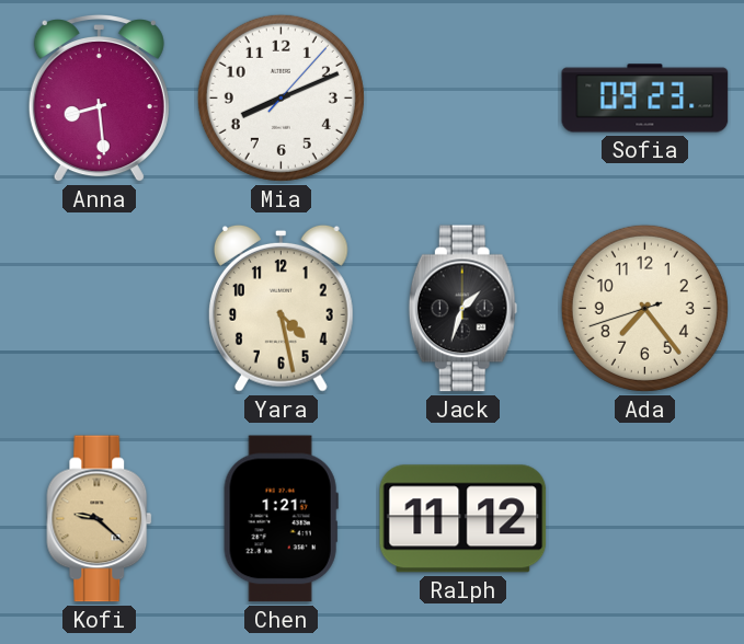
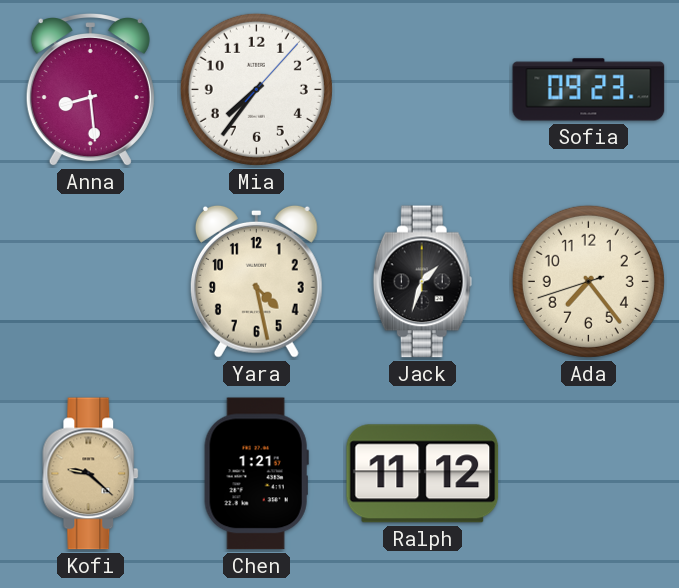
Mia: 8:11 -> 7:36 (256, 89)
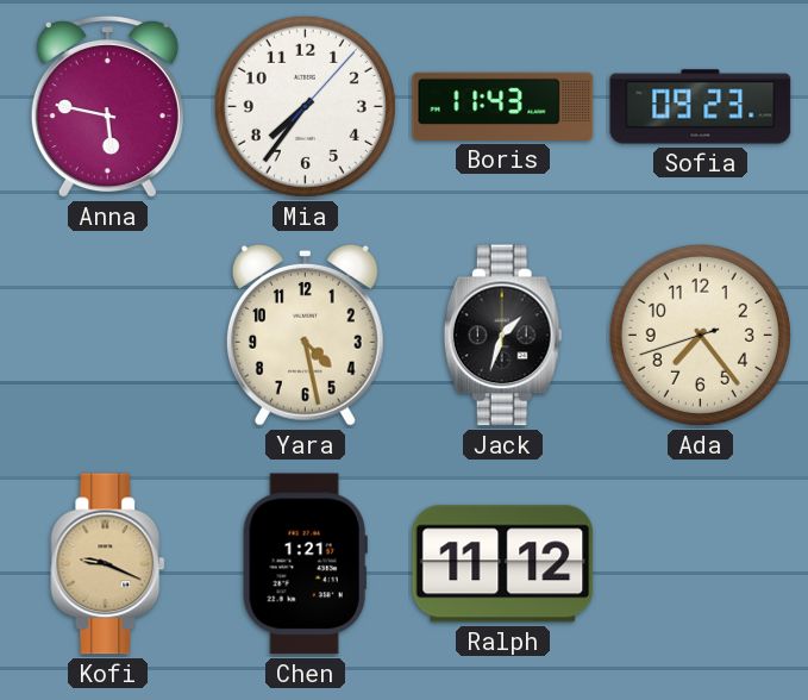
Anna: 8:29 -> 5:47 (107, 108)
Boris: none -> 11:43 (503, 106)
Kofi: 9:22 -> 9:19 (108, 564)
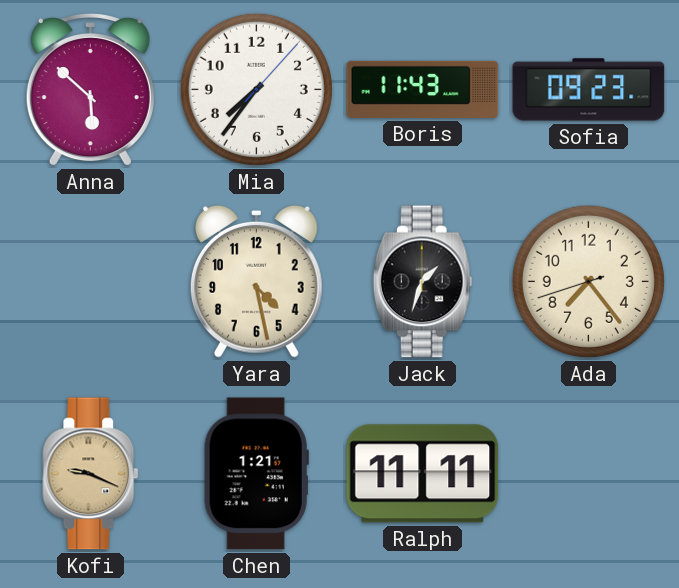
Anna: 5:47 -> 5:52 (90, 91)
Ralph: 11:12 -> 11:11 (423, 474)
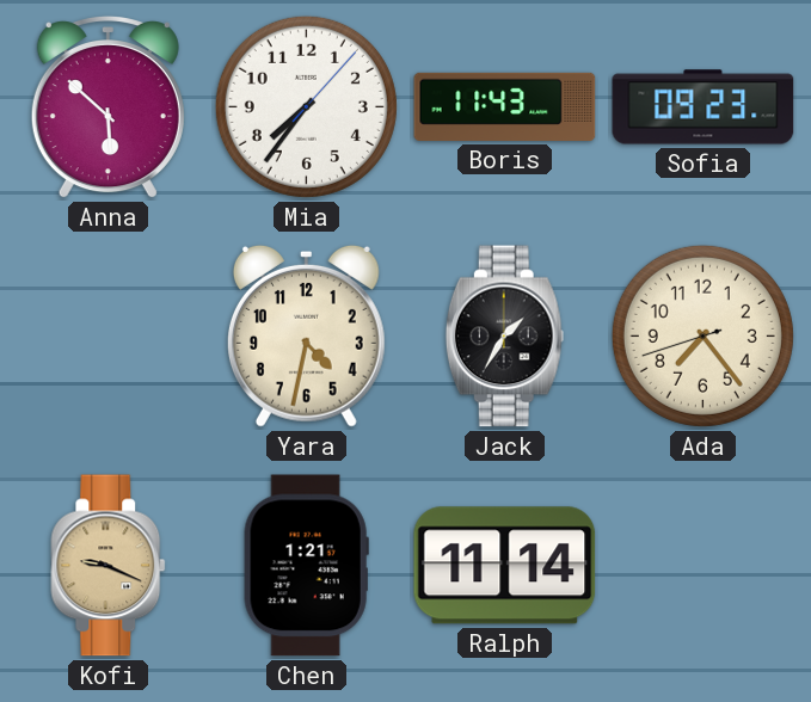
Yara: 4:28 -> 4:32 (306, 335)
Jack: 1:33 -> 1:35 (504, 337)
Ralph: 11:11 -> 11:14 (505, 566)
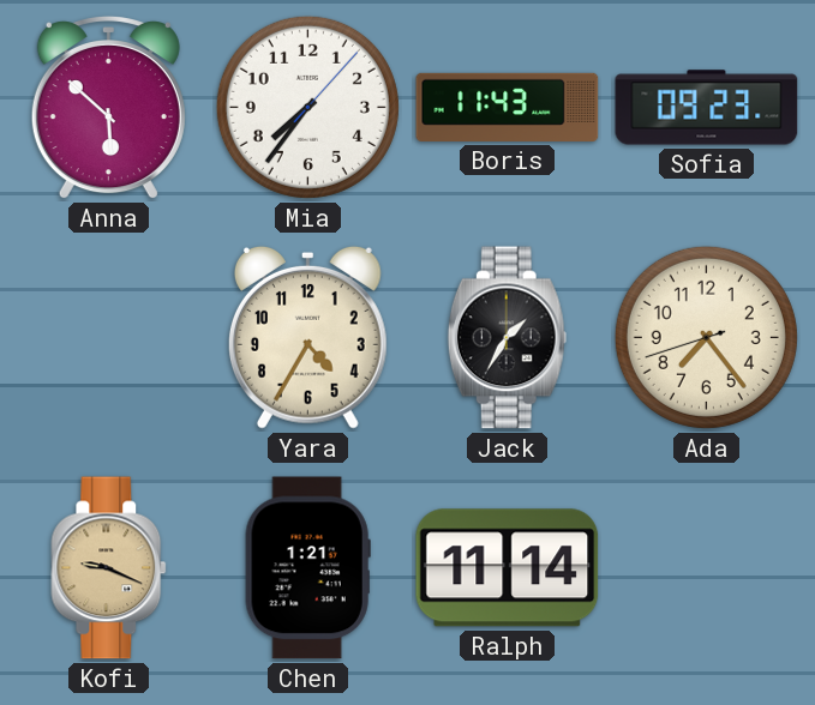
Yara: 4:32 -> 4:35 (307, 337)
